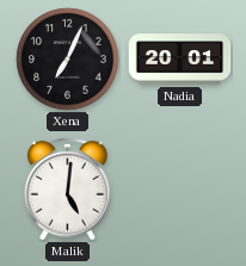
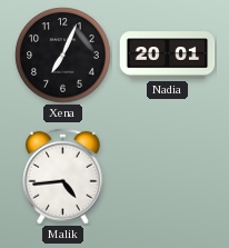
Malik: 5:01 -> 4:44 (63, 176)
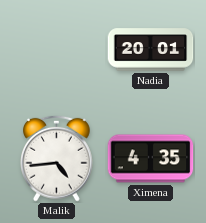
Xena: 7:04 -> none (63, 56)
Ximena: none -> 4:35 (151, 159)
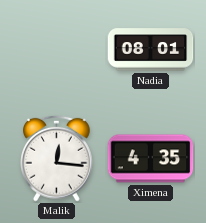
Nadia: 20:01 -> 08:01 (151, 50)
Malik: 4:44 -> 12:16 (57, 158)
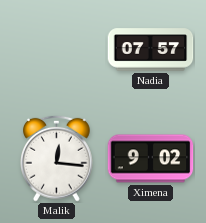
Nadia: 08:01 -> 07:57 (151, 50)
Ximena: 4:35 -> 9:02 (151, 159)
